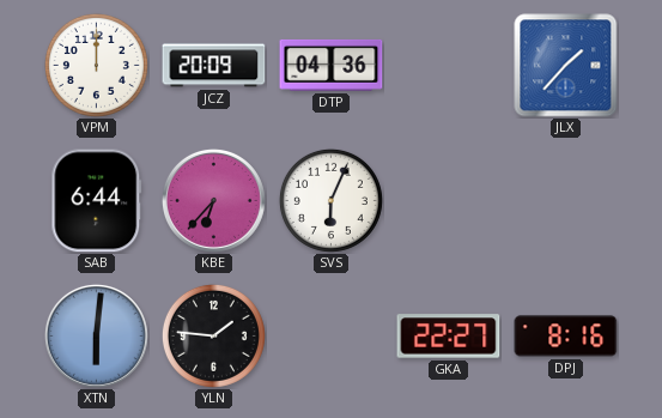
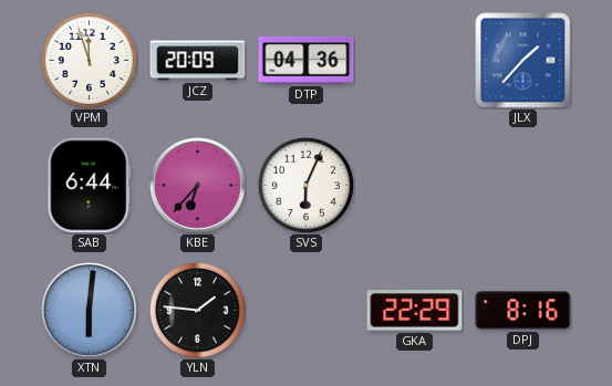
VPM: 12:00 -> 11:57 (89, 60)
GKA: 22:27 -> 22:29 (415, 311)
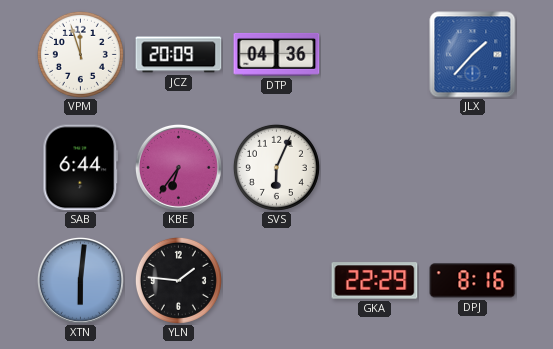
KBE: 6:37 -> 6:36 (178, 167)
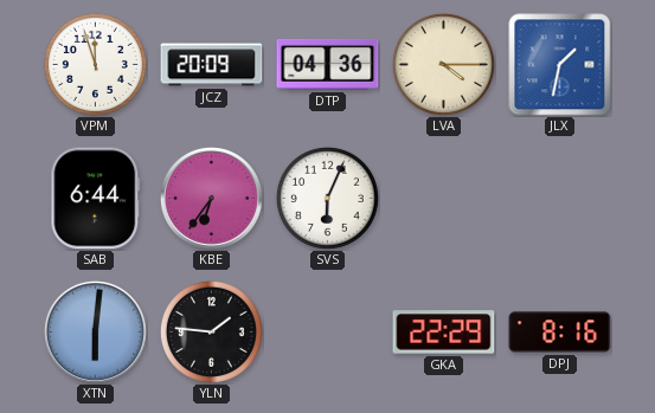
LVA: none -> 4:15 (443, 64)
JLX: 1:37 -> 1:32 (560, 65)
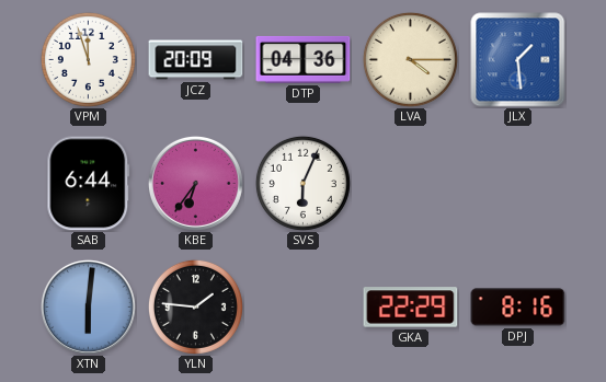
JLX: 1:32 -> 1:29 (518, 60)
